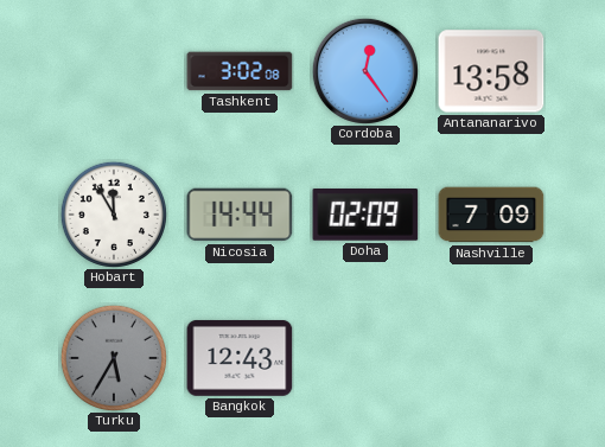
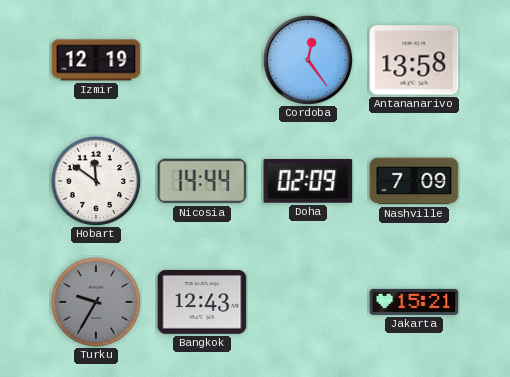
Izmir: none -> 12:19 (96, 60)
Tashkent: 3:02 -> none (240, 71)
Hobart: 11:55 -> 11:51 (96, 181)
Turku: 5:35 -> 9:35 (96, 302)
Jakarta: none -> 15:21 (414, 302)
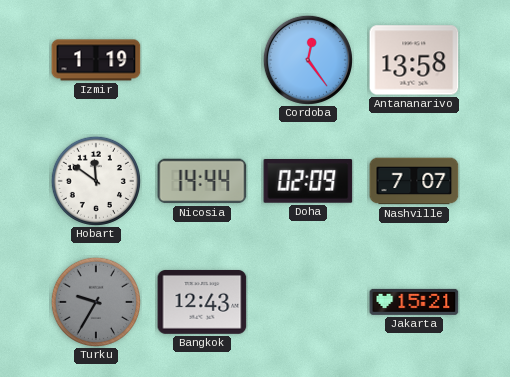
Izmir: 12:19 -> 1:19 (96, 60)
Nashville: 7:09 -> 7:07 (414, 181)
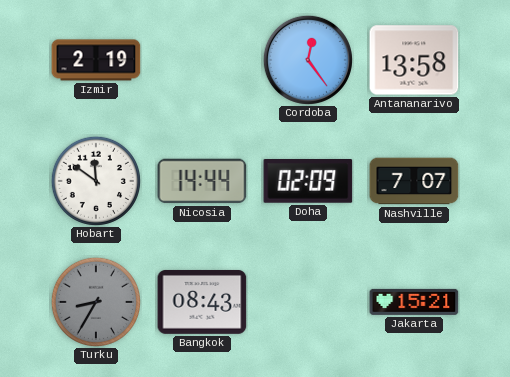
Izmir: 1:19 -> 2:19 (96, 60)
Turku: 9:35 -> 8:35 (96, 302)
Bangkok: 12:43 -> 08:43 (202, 302)
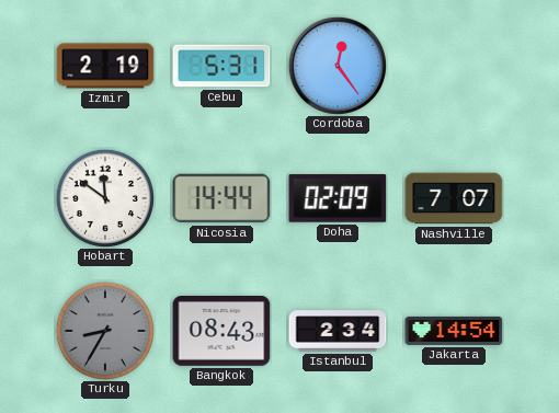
Cebu: none -> 5:31 (221, 66)
Antananarivo: 13:58 -> none (414, 60)
Istanbul: none -> 2:34 (338, 331)
Jakarta: 15:21 -> 14:54 (454, 331)
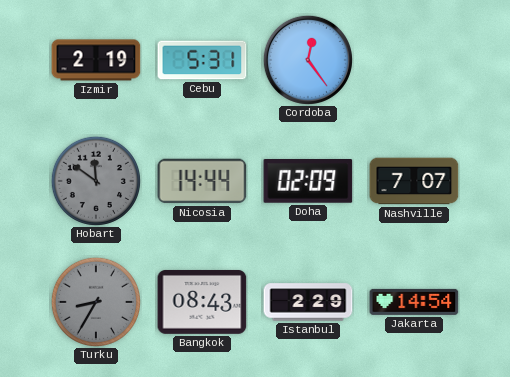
Hobart dial: white -> grey (96, 181)
Istanbul: 2:34 -> 2:29 (308, 302)
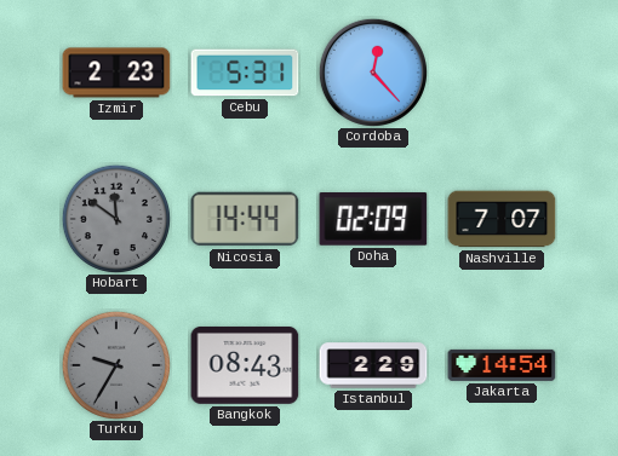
Izmir: 2:19 -> 2:23 (116, 73)
Cordoba: 12:24 -> 12:23 (373, 73)
Turku: 8:35 -> 9:35 (116, 365)
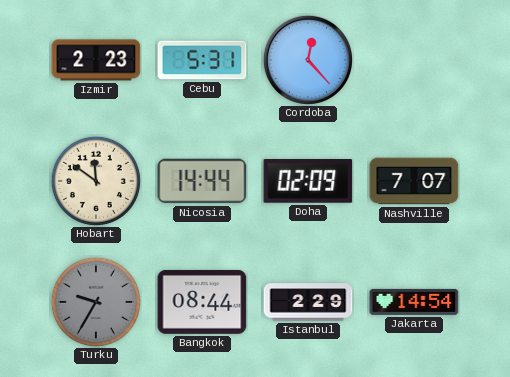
Hobart dial: grey -> cream (96, 181)
Bangkok: 08:43 -> 08:44 (202, 302)
